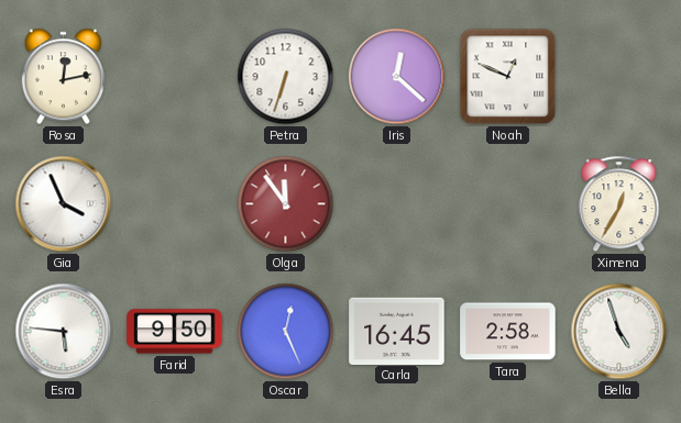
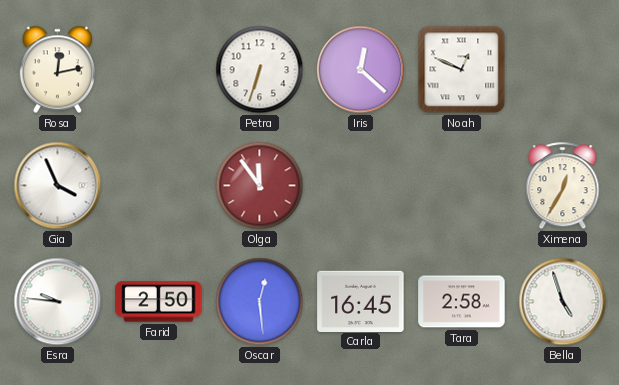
Esra: 5:46 -> 9:46 (58, 302)
Farid: 9:50 -> 2:50 (159, 302)
Oscar: 12:26 -> 12:29 (260, 302)
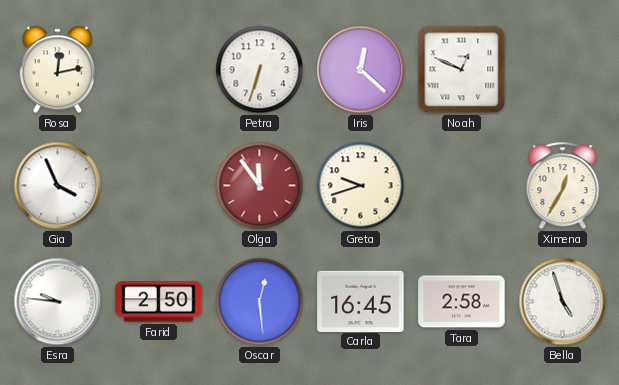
Greta: none -> 9:42 (361, 186)
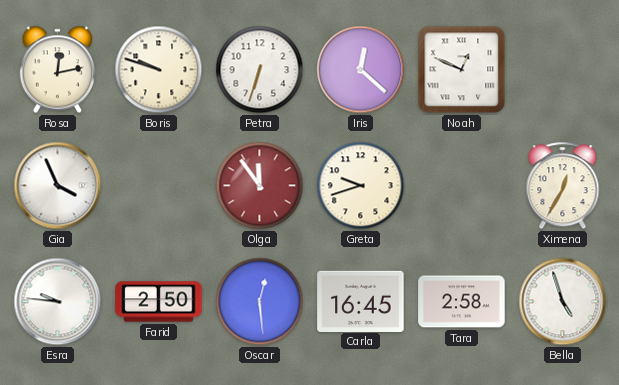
Boris: none -> 9:48 (159, 70)
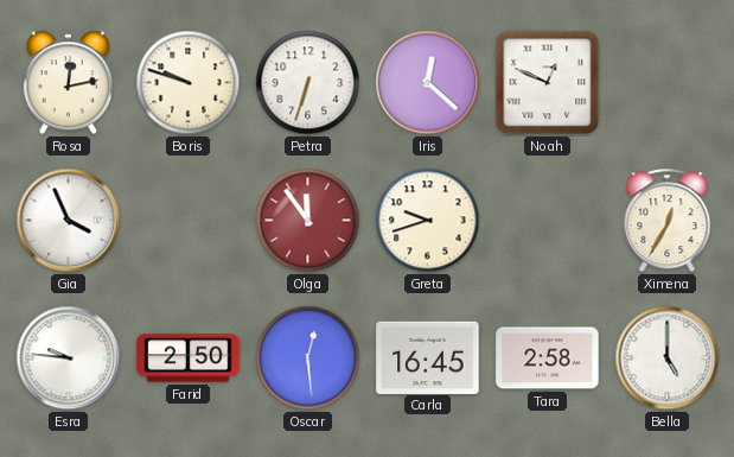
Bella: 4:57 -> 5:00 (668, 358)
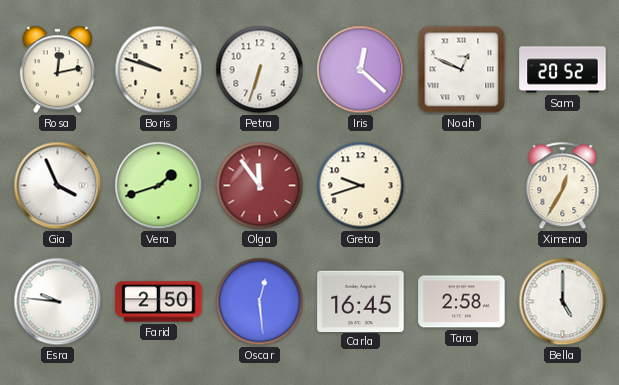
Sam: none -> 20:52 (563, 70)
Vera: none -> 1:42 (159, 186)
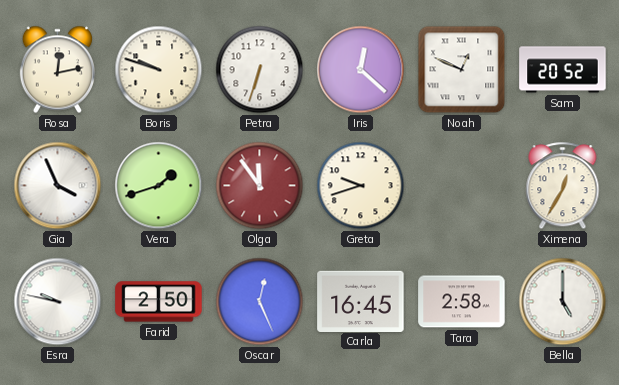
Esra: 9:46 -> 9:47 (58, 302)
Oscar: 12:29 -> 12:26 (260, 302)
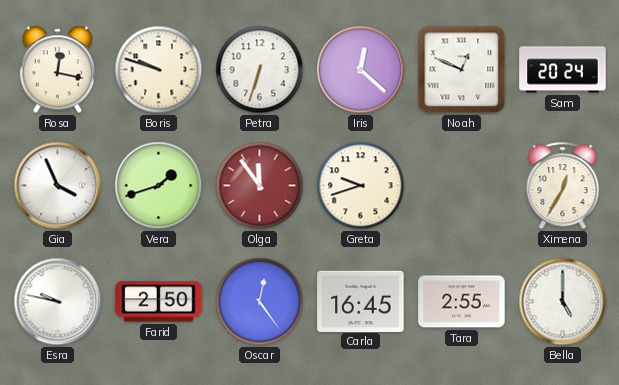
Rosa: 12:13 -> 12:17 (57, 70)
Sam: 20:52 -> 20:24 (563, 70)
Oscar: 12:26 -> 12:24 (260, 302)
Tara: 2:58 -> 2:55 (462, 302)
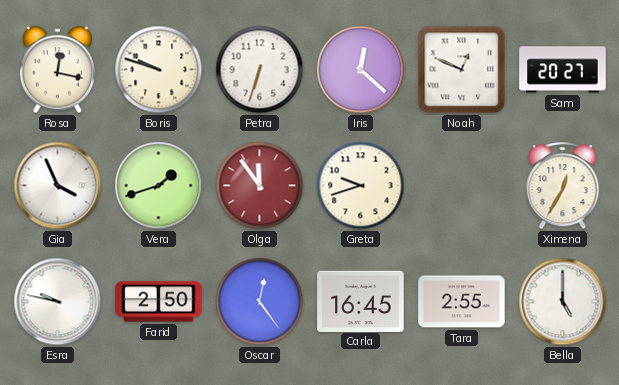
Sam: 20:24 -> 20:27 (563, 70)
